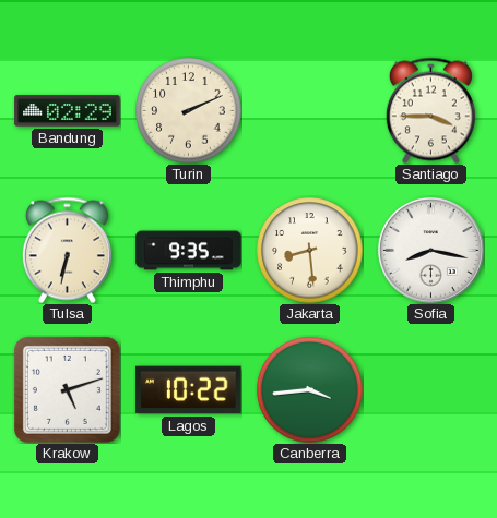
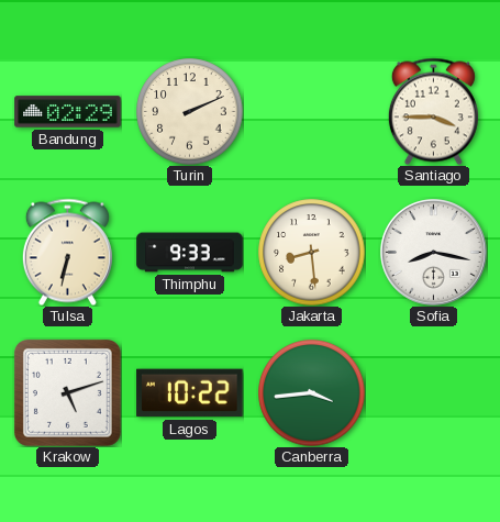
Thimphu: 9:35 -> 9:33 (190, 253)
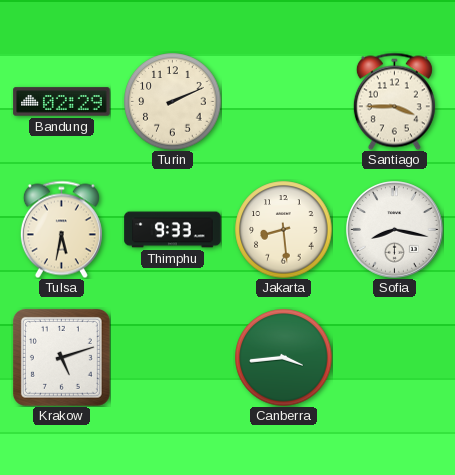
Tulsa: 6:32 -> 5:32 (61, 229)
Lagos: 10:22 -> none (190, 393)
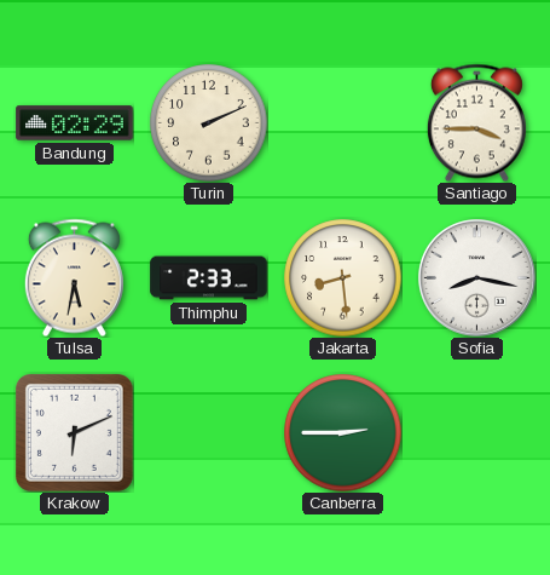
Thimphu: 9:33 -> 2:33 (209, 278)
Krakow: 5:12 -> 6:11 (74, 432)
Canberra: 3:44 -> 2:45 (343, 433)
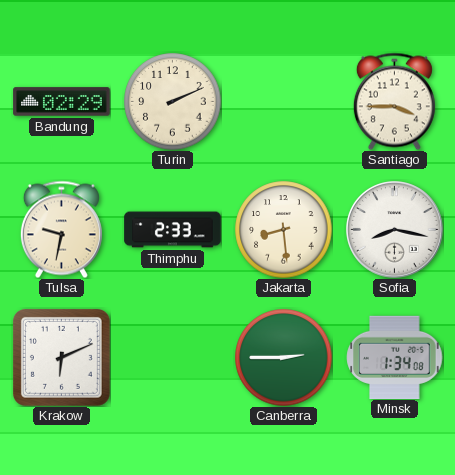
Tulsa: 5:32 -> 9:32 (61, 229)
Minsk: none -> 1:34 (395, 357)
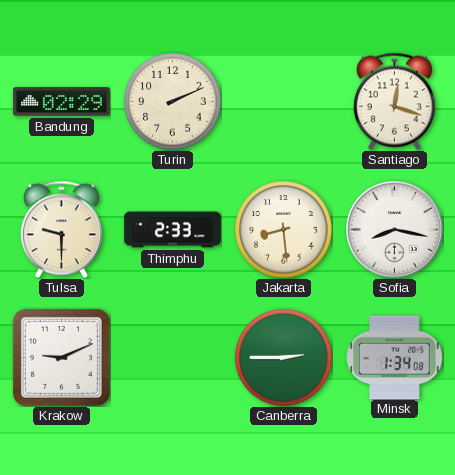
Santiago: 3:45 -> 12:18 (394, 101)
Tulsa: 9:32 -> 9:30 (61, 229)
Krakow: 6:11 -> 9:11 (61, 357)
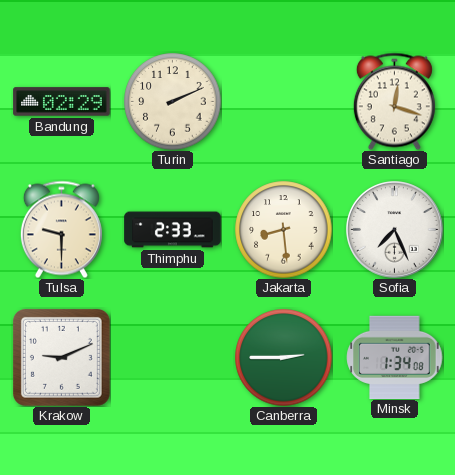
Sofia: 8:17 -> 7:26 (395, 230)
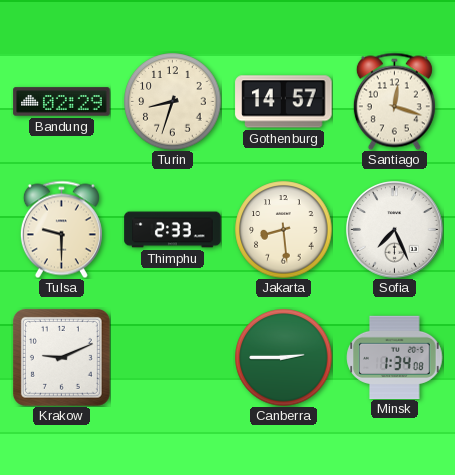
Turin: 2:11 -> 8:33 (173, 102)
Gothenburg: none -> 14:57 (284, 102)
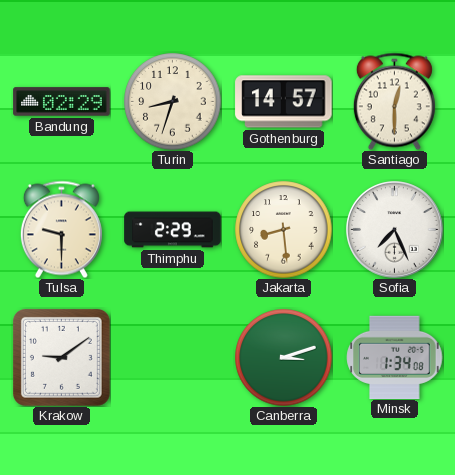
Santiago: 12:18 -> 12:30 (394, 101)
Thimphu: 2:33 -> 2:29 (173, 230)
Krakow: 9:11 -> 9:09 (61, 357)
Canberra: 2:45 -> 3:12 (284, 358)
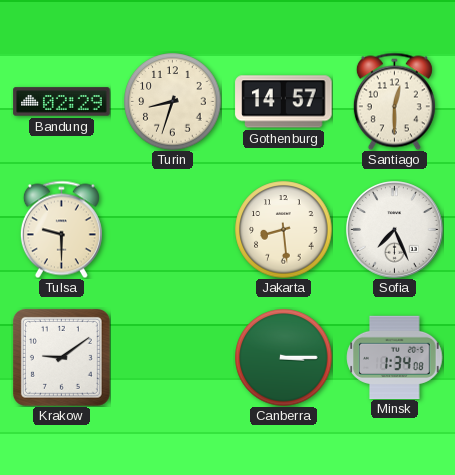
Thimphu: 2:29 -> none (173, 230)
Canberra: 3:12 -> 3:15 (284, 358)
